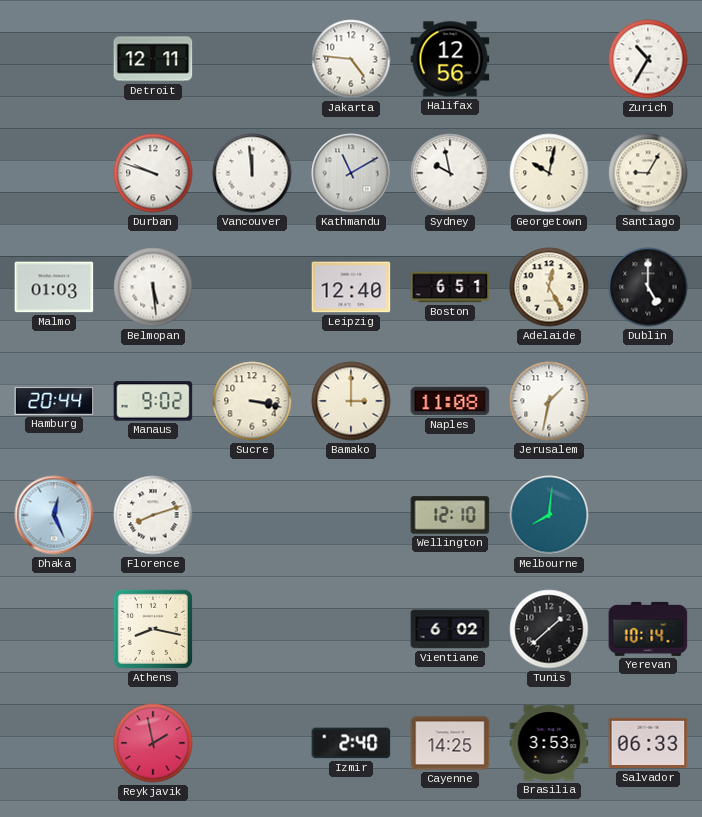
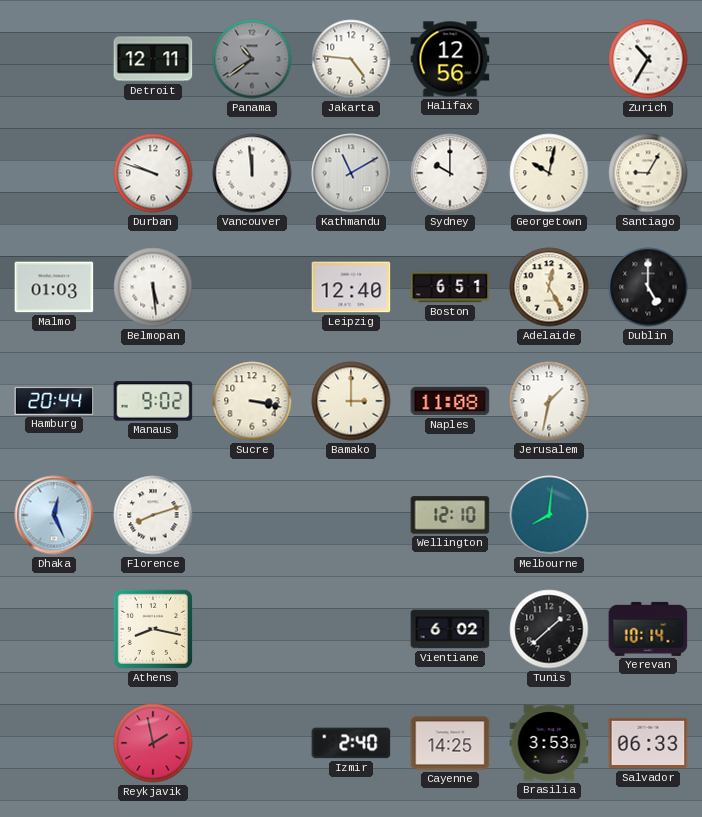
Panama: none -> 10:39 (252, 59)
Sydney: 9:58 -> 10:00 (450, 173)
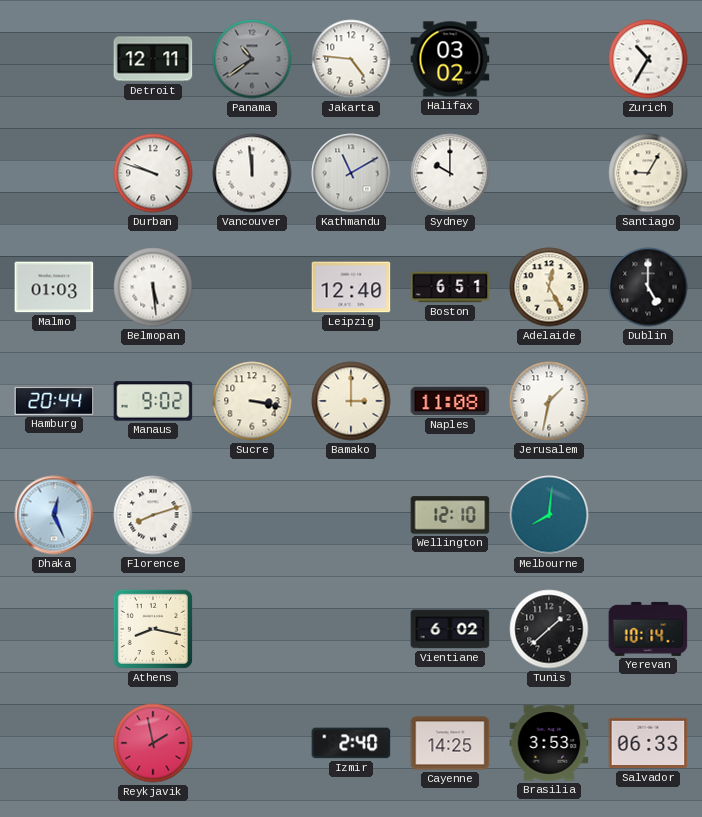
Halifax: 12:56 -> 03:02 (450, 59)
Georgetown: 10:02 -> none (549, 173)
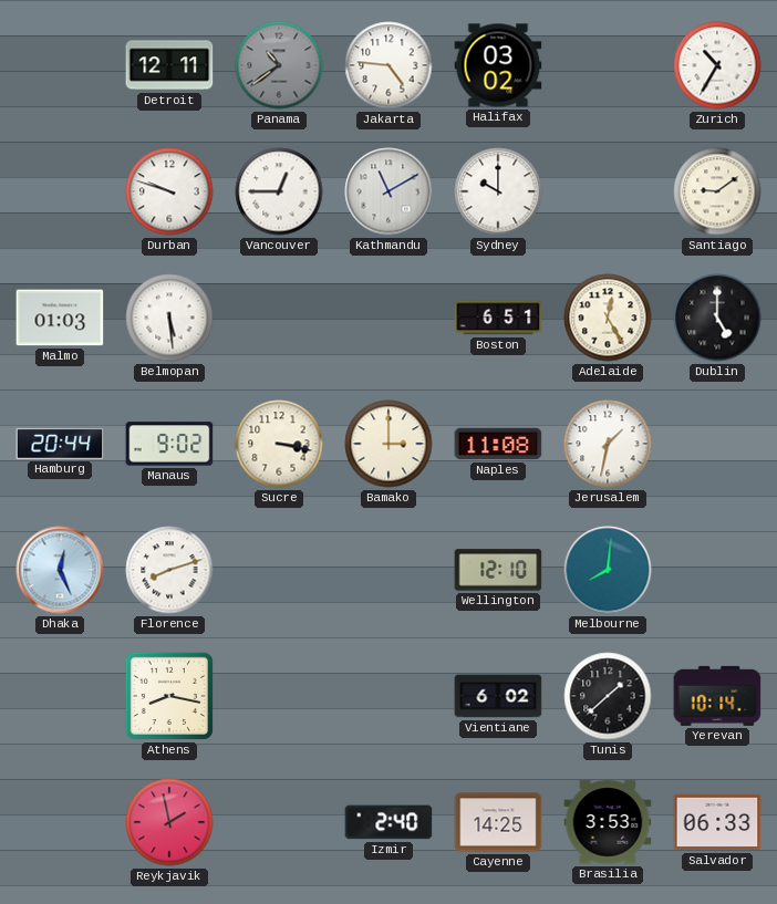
Vancouver: 11:59 -> 12:45 (279, 191)
Santiago: 9:05 -> 9:09 (717, 191)
Leipzig: 12:40 -> none (351, 287)
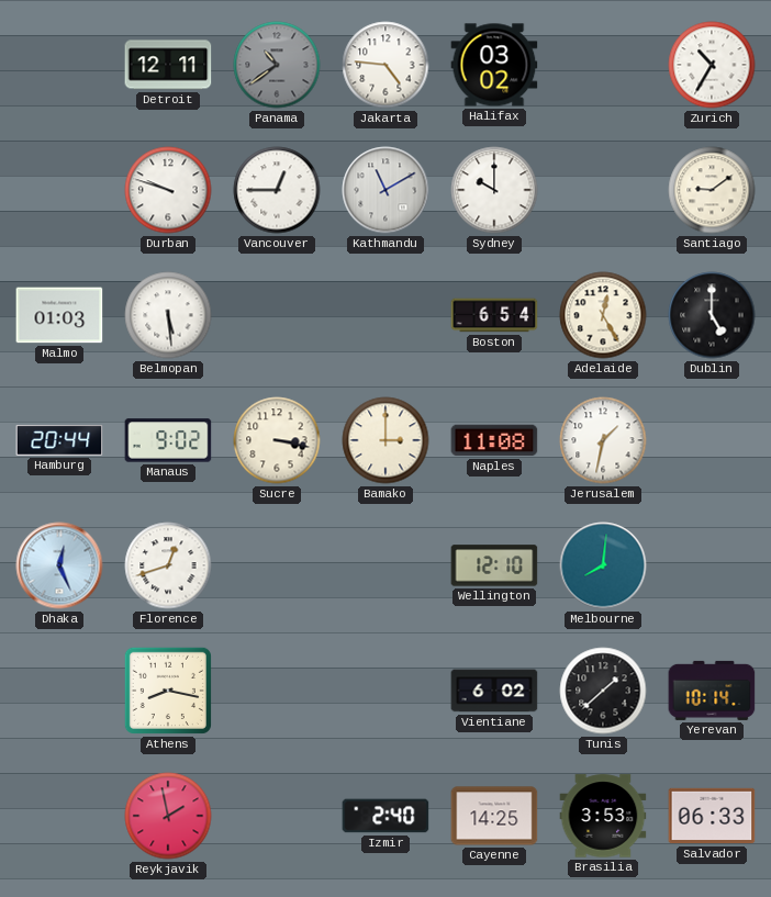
Boston: 6:51 -> 6:54 (494, 315)
Florence: 8:12 -> 12:42 (168, 565)
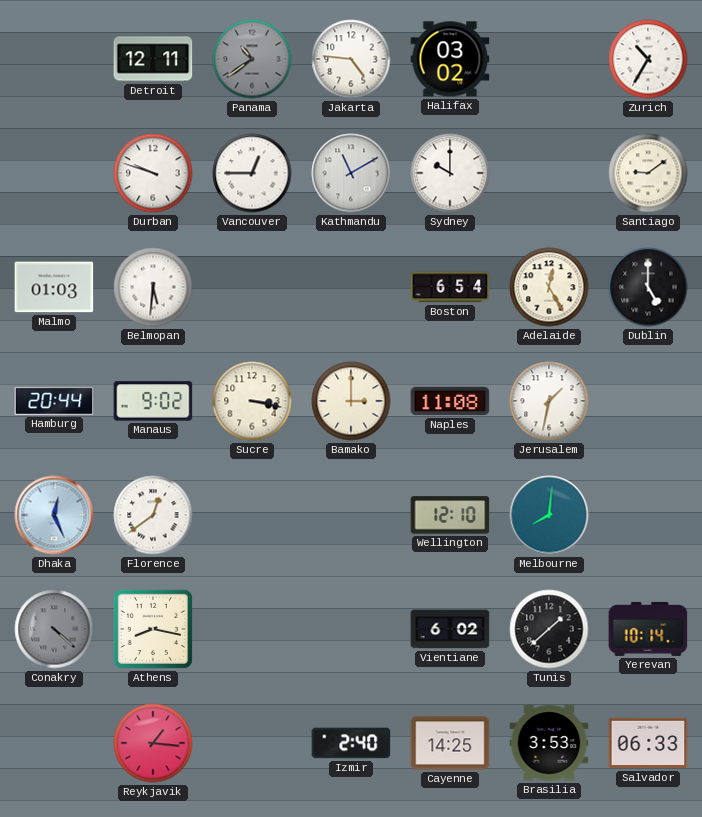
Belmopan: 5:29 -> 5:31 (153, 287)
Florence: 12:42 -> 12:39 (153, 515)
Conakry: none -> 4:22 (54, 629)
Reykjavik: 1:58 -> 1:16 (153, 743)
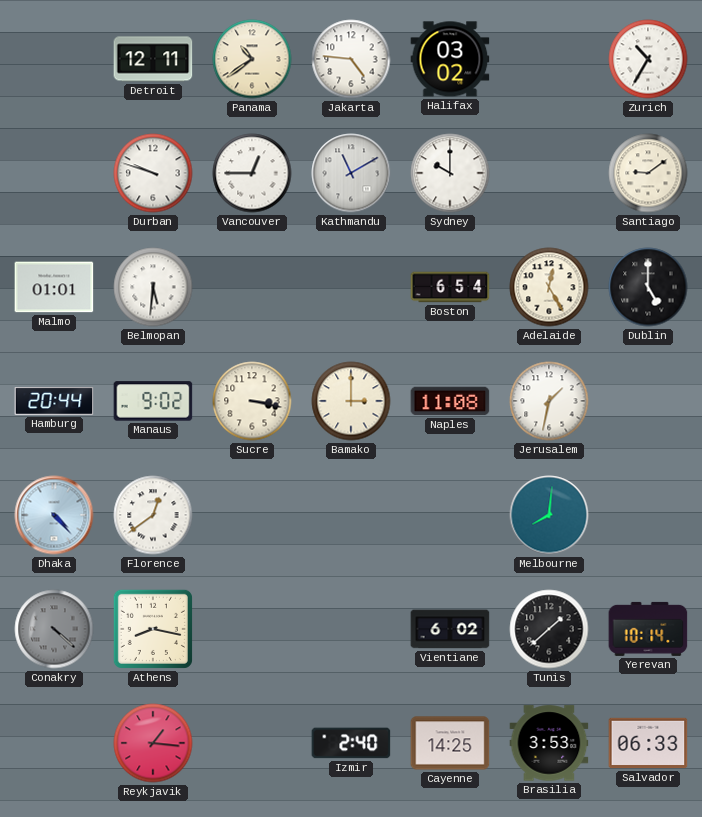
Panama dial: grey -> cream (252, 59)
Malmo: 01:03 -> 01:01 (54, 287)
Dhaka: 12:26 -> 4:23 (54, 515)
Wellington: 12:10 -> none (450, 515)
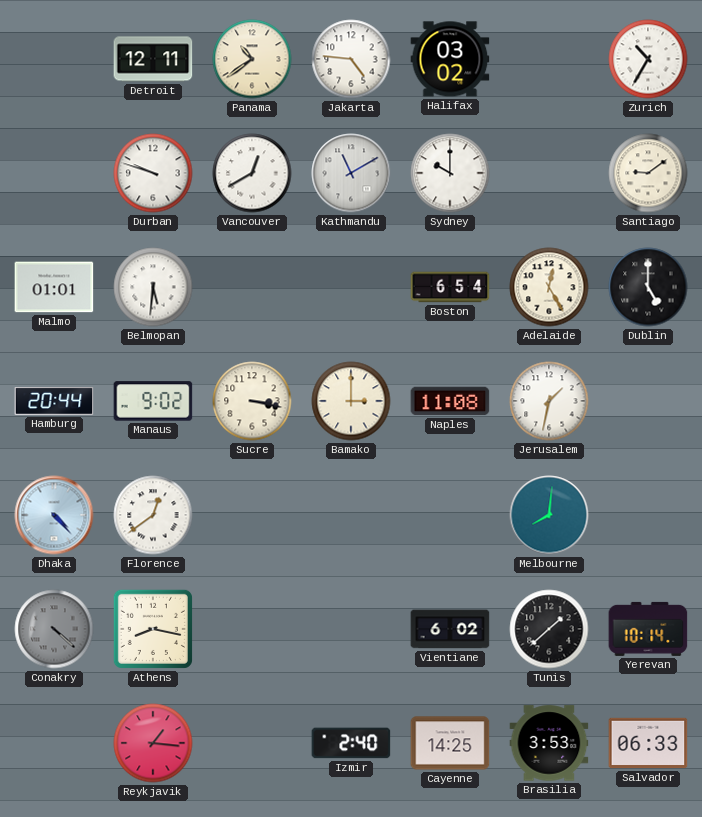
Vancouver: 12:45 -> 12:40 (252, 173)
